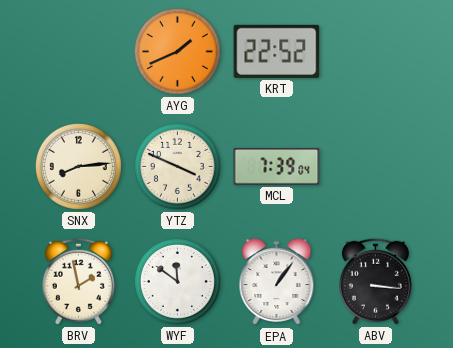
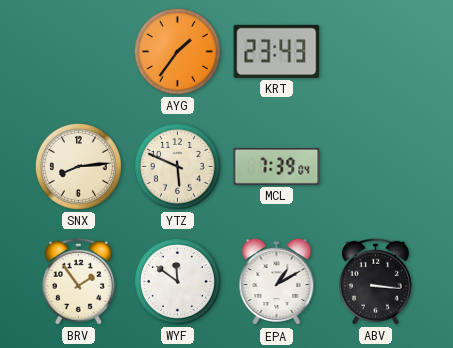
AYG: 1:41 -> 1:36 (177, 51)
KRT: 22:52 -> 23:43 (277, 51)
YTZ: 3:49 -> 5:49 (177, 166)
BRV: 1:58 -> 1:54 (78, 281)
EPA: 1:06 -> 1:10 (277, 282)
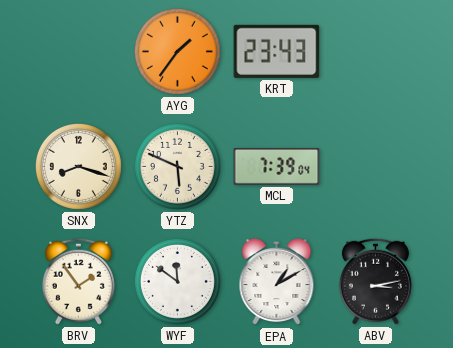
SNX: 8:14 -> 8:18 (78, 166)
ABV: 3:16 -> 3:13 (375, 281)
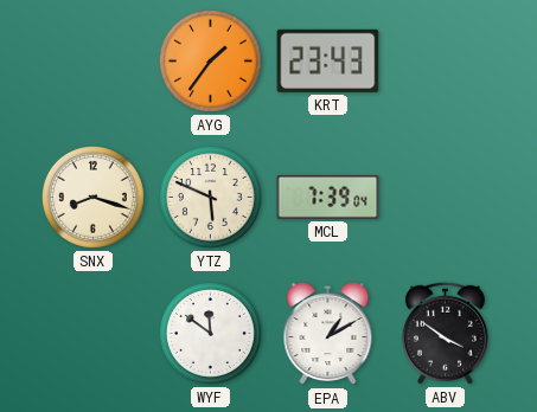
BRV: 1:54 -> none (78, 281)
ABV: 3:13 -> 3:51 (445, 333)
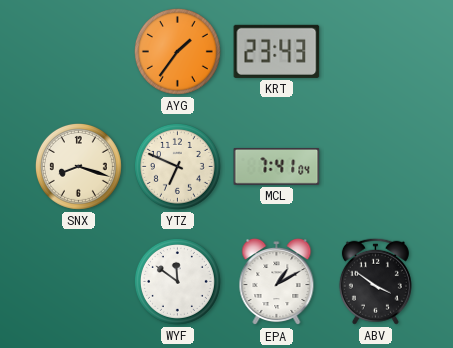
YTZ: 5:49 -> 6:49 (177, 166)
MCL: 7:39 -> 7:41 (277, 166)
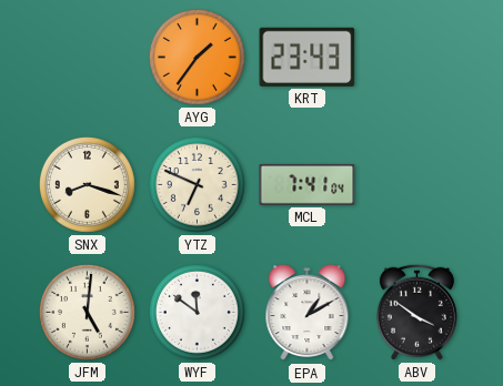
JFM: none -> 5:01 (87, 312)
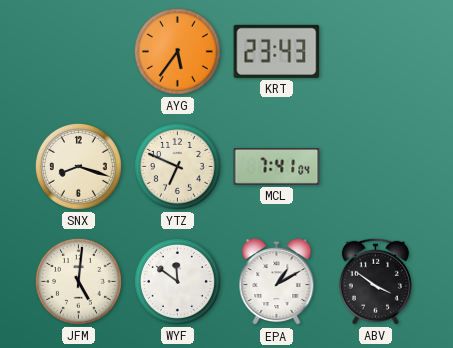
AYG: 1:36 -> 5:36 (177, 51)
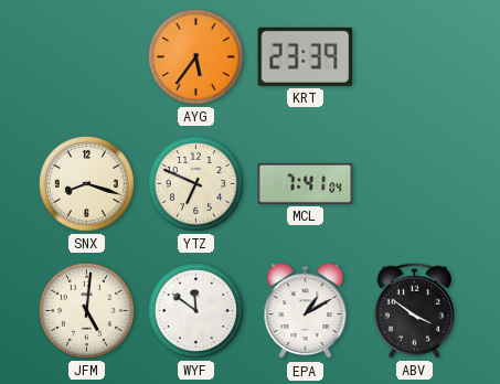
KRT: 23:43 -> 23:39 (306, 56)
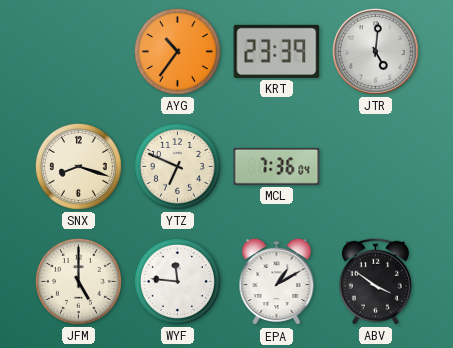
AYG: 5:36 -> 10:36 (177, 51)
JTR: none -> 5:01 (376, 52)
MCL: 7:41 -> 7:36 (277, 166)
JFM: 5:01 -> 5:00 (78, 281)
WYF: 11:51 -> 11:46 (177, 281)
